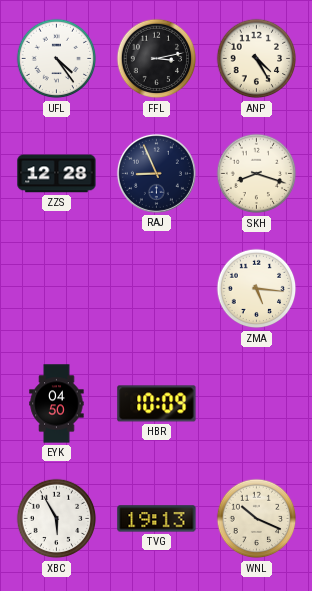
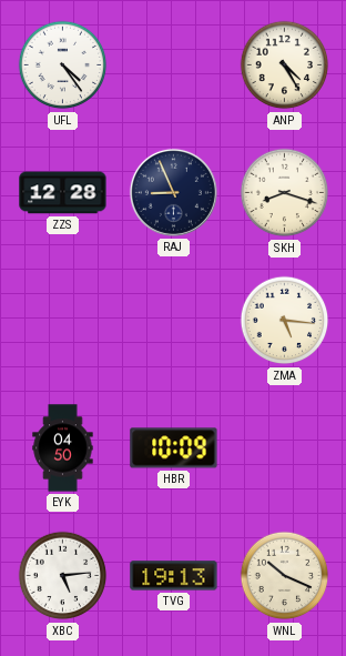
FFL: 3:13 -> none (157, 59)
XBC: 5:55 -> 5:14 (63, 576)
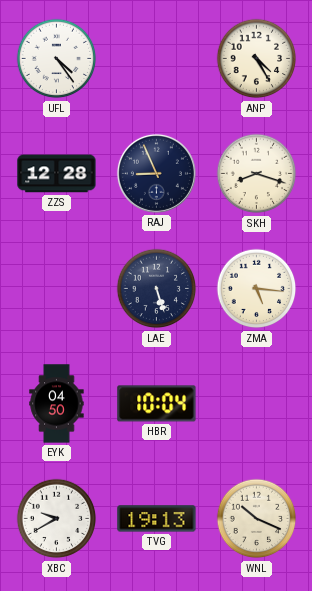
LAE: none -> 5:27 (157, 289)
HBR: 10:09 -> 10:04 (157, 404)
XBC: 5:14 -> 9:40 (57, 519)
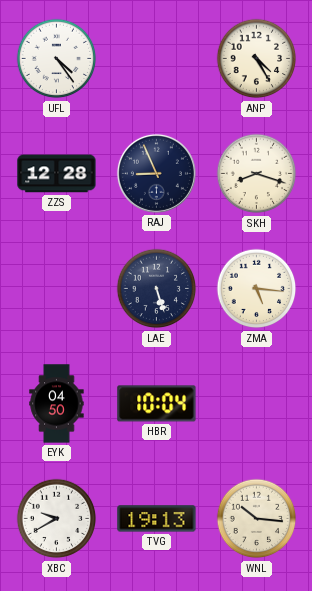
WNL: 10:19 -> 10:16 (257, 519)
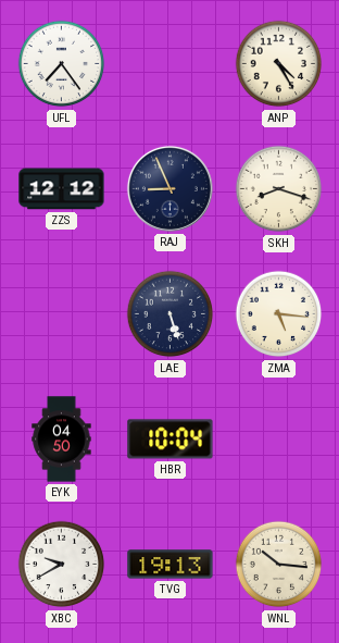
UFL: 4:24 -> 7:24 (62, 64)
ZZS: 12:28 -> 12:12 (62, 189)
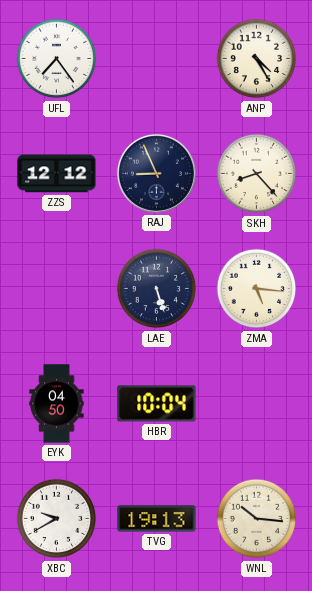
SKH: 8:18 -> 8:23 (257, 174)
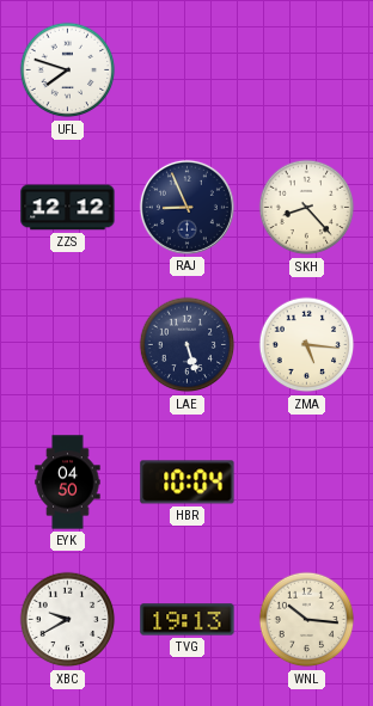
UFL: 7:24 -> 7:48 (68, 70)
ANP: 4:25 -> none (257, 59)
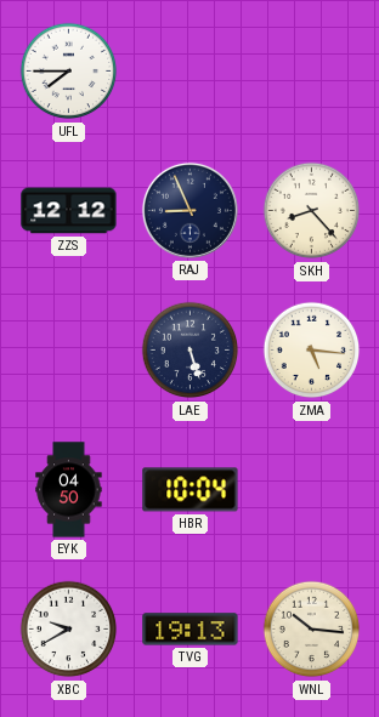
UFL: 7:48 -> 7:45 (69, 72)
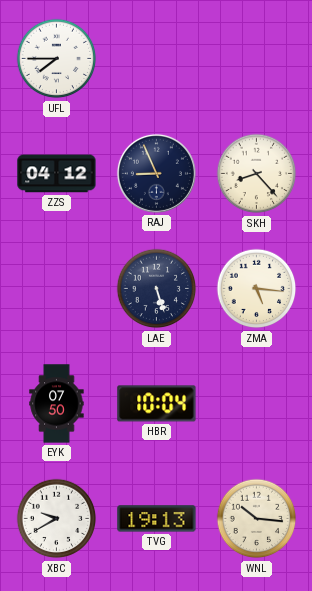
ZZS: 12:12 -> 04:12 (57, 174)
EYK: 04:50 -> 07:50 (57, 404)
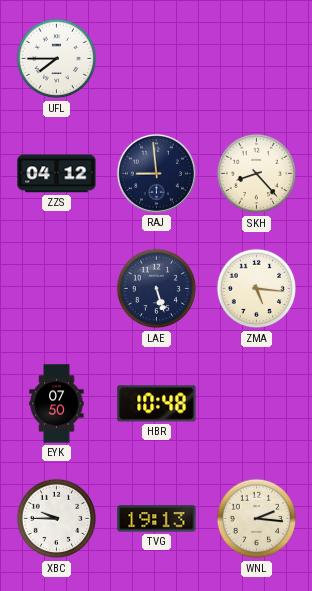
RAJ: 8:56 -> 8:59 (156, 173)
HBR: 10:04 -> 10:48 (157, 404)
XBC: 9:40 -> 9:45 (57, 519)
WNL: 10:16 -> 2:16 (257, 519)
